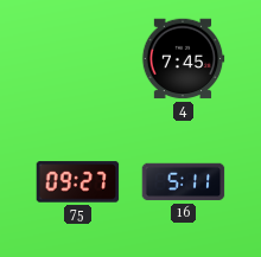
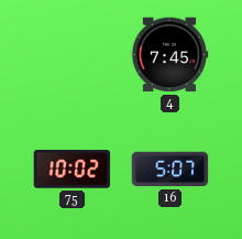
75: 09:27 -> 10:02 (73, 170)
16: 5:11 -> 5:07 (170, 170)
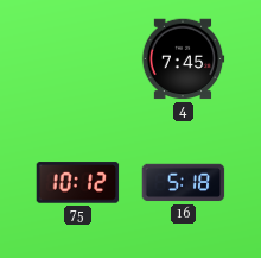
75: 10:02 -> 10:12 (78, 183)
16: 5:07 -> 5:18 (184, 183)
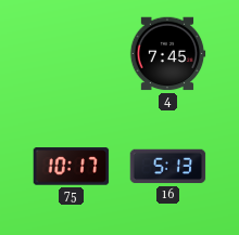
75: 10:12 -> 10:17 (72, 167)
16: 5:18 -> 5:13 (168, 167)
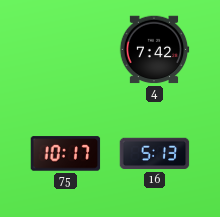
4: 7:45 -> 7:42 (154, 50)
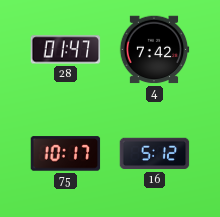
28: none -> 01:47 (66, 50)
16: 5:13 -> 5:12 (155, 154)
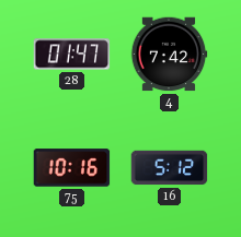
75: 10:17 -> 10:16 (72, 168)
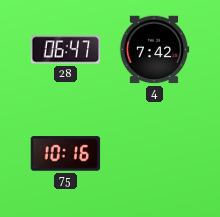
28: 01:47 -> 06:47 (66, 50)
16: 5:12 -> none (170, 168)
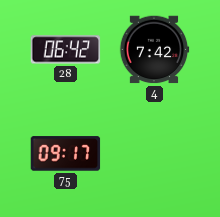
28: 06:47 -> 06:42 (66, 50)
75: 10:16 -> 09:17 (66, 154)
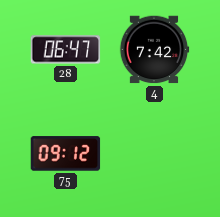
28: 06:42 -> 06:47 (66, 50)
75: 09:17 -> 09:12 (66, 154)
